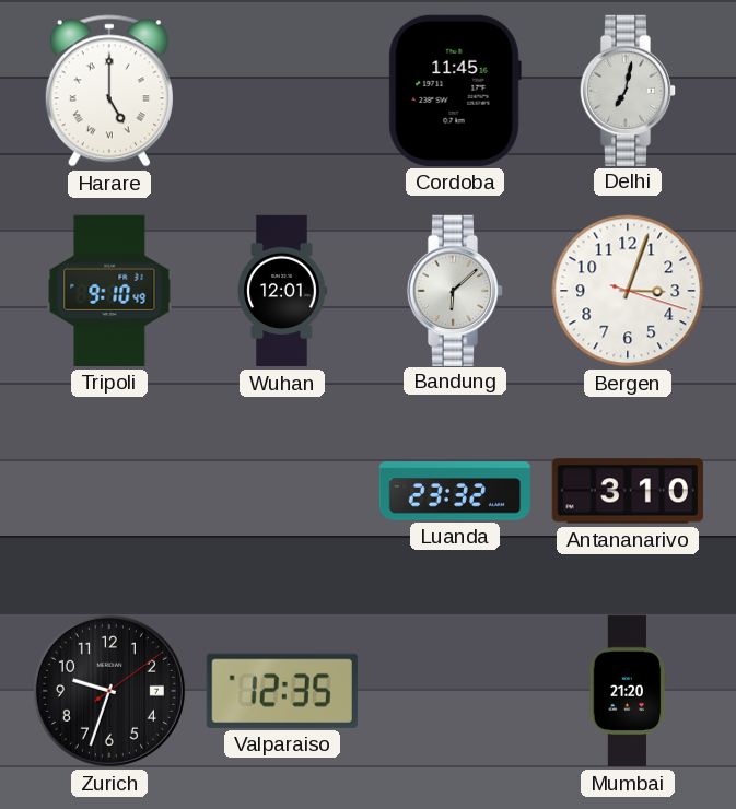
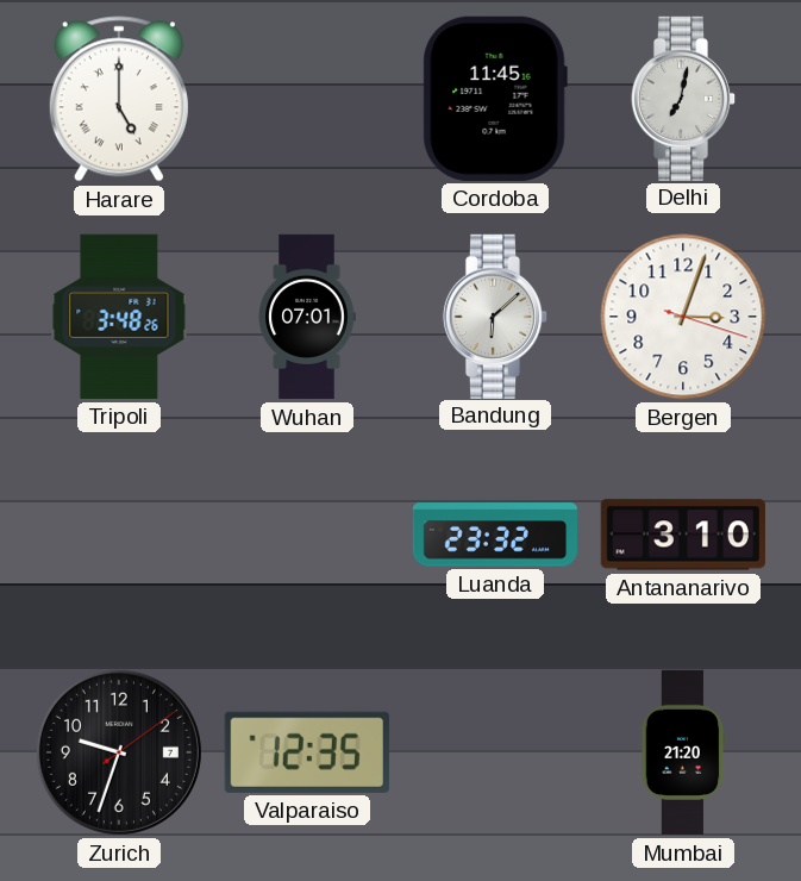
Tripoli: 9:10 -> 3:48 (119, 317)
Wuhan: 12:01 -> 07:01 (307, 317)
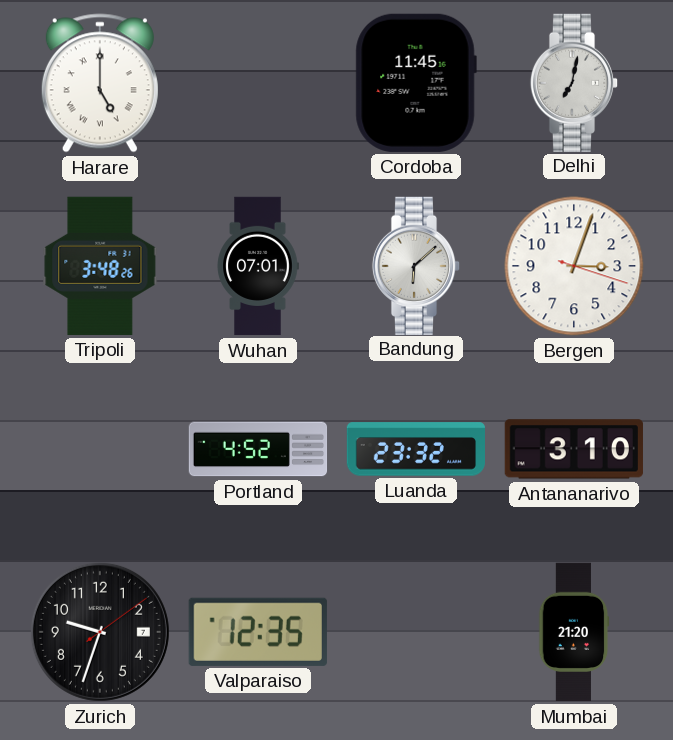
Portland: none -> 4:52 (258, 449)
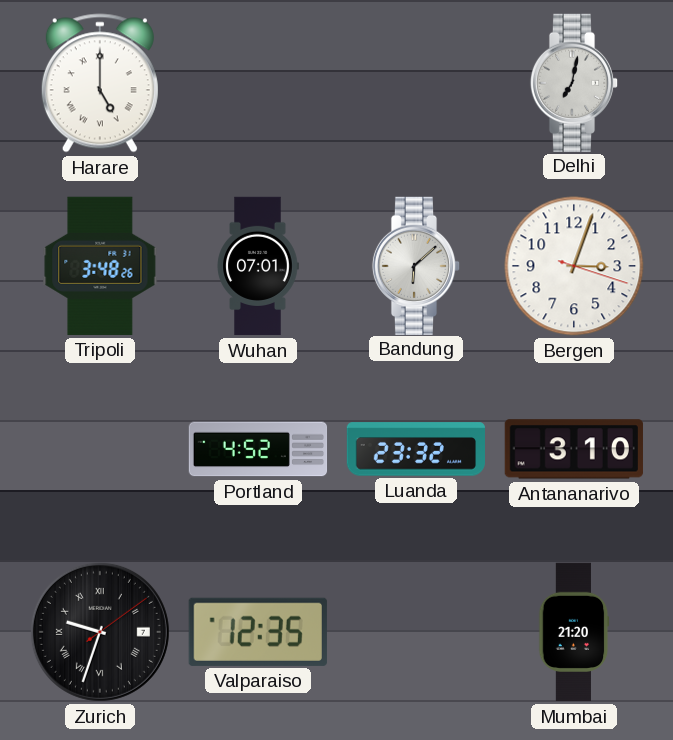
Cordoba: 11:45 -> none (416, 83)
Zurich numerals: Arabic -> Roman (100, 632)
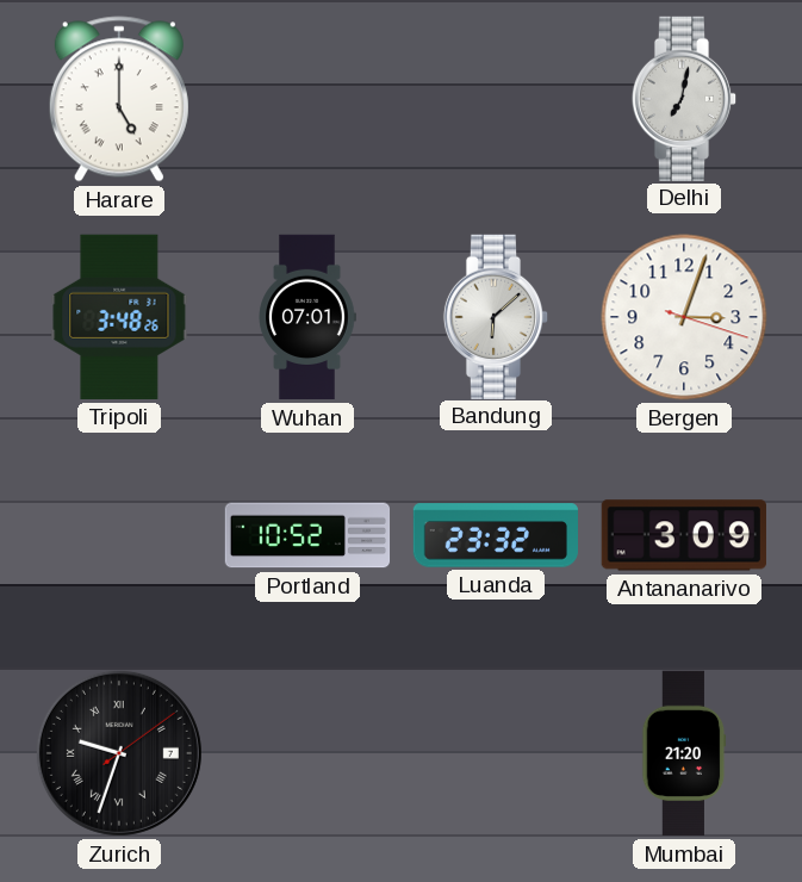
Portland: 4:52 -> 10:52 (307, 535)
Antananarivo: 3:10 -> 3:09 (684, 535)
Valparaiso: 12:35 -> none (258, 632)
